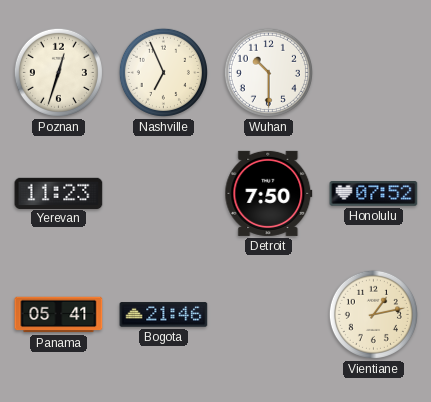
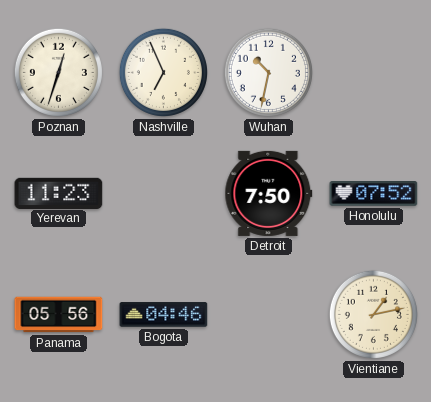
Wuhan: 10:30 -> 10:32 (268, 72)
Panama: 05:41 -> 05:56 (59, 315)
Bogota: 21:46 -> 04:46 (164, 315)
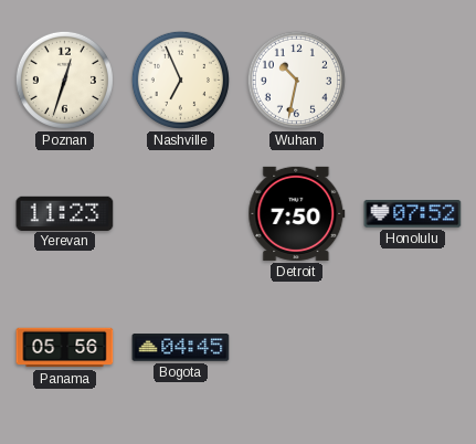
Bogota: 04:46 -> 04:45 (181, 348)
Vientiane: 1:13 -> none (373, 314)
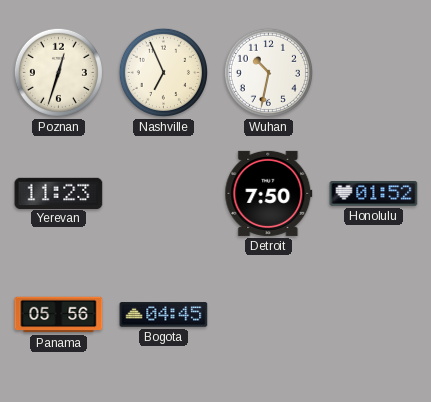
Honolulu: 07:52 -> 01:52 (374, 194)
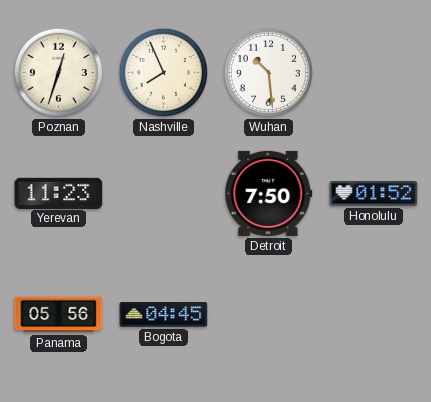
Nashville: 6:56 -> 7:56 (163, 72)
Wuhan: 10:32 -> 10:29 (268, 72)
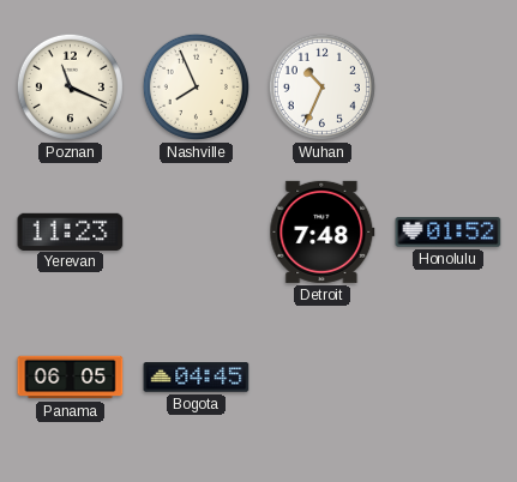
Poznan: 12:33 -> 11:19 (70, 86)
Wuhan: 10:29 -> 10:34 (321, 86)
Detroit: 7:50 -> 7:48 (323, 231)
Panama: 05:56 -> 06:05 (71, 378)
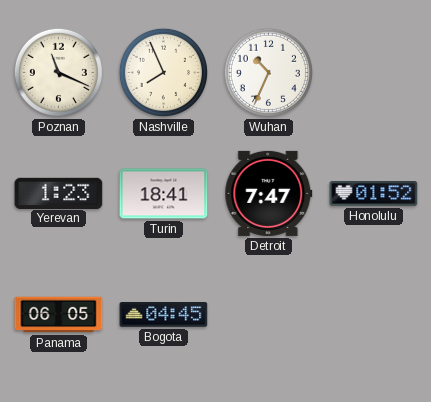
Yerevan: 11:23 -> 1:23 (59, 193)
Turin: none -> 18:41 (164, 194)
Detroit: 7:48 -> 7:47 (269, 193)
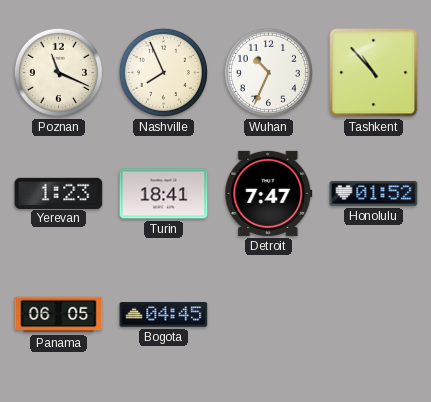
Tashkent: none -> 10:53 (374, 73)
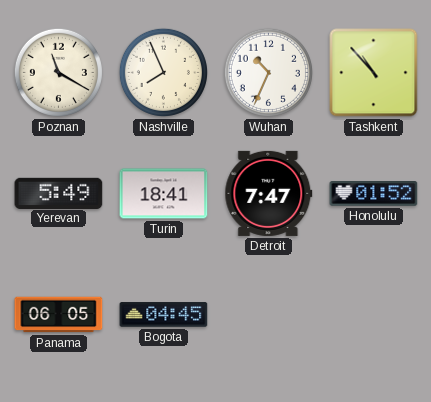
Poznan: 11:19 -> 11:20 (58, 72)
Yerevan: 1:23 -> 5:49 (59, 193)
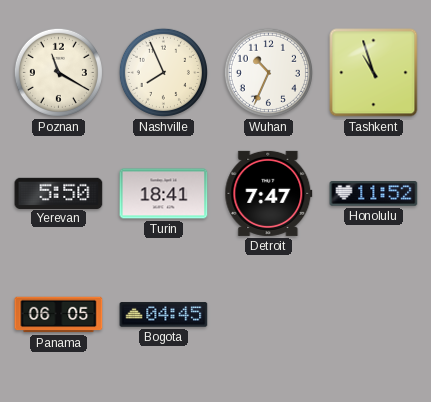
Tashkent: 10:53 -> 10:57 (374, 73)
Yerevan: 5:49 -> 5:50 (59, 193)
Honolulu: 01:52 -> 11:52 (374, 194)
